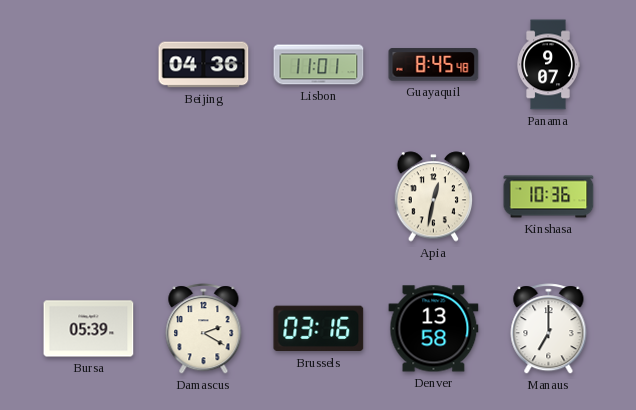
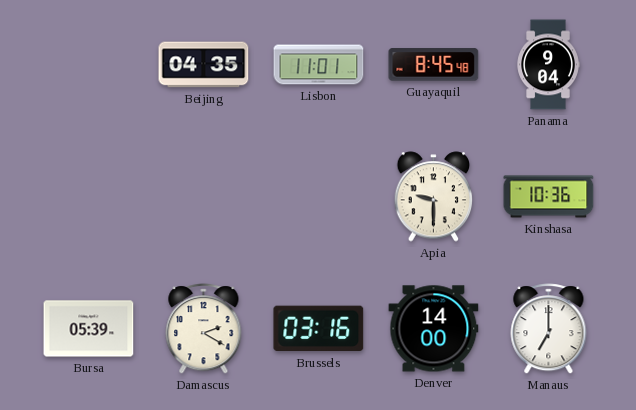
Beijing: 04:36 -> 04:35 (204, 65)
Panama: 9:07 -> 9:04 (548, 65)
Apia: 12:32 -> 9:30 (434, 197)
Denver: 13:58 -> 14:00 (434, 329)
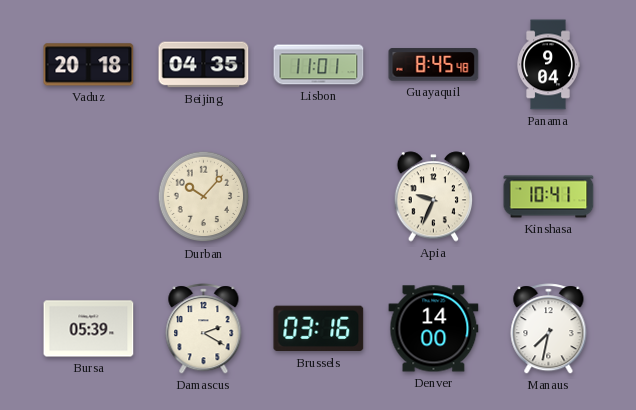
Vaduz: none -> 20:18 (89, 65)
Durban: none -> 10:07 (204, 197)
Apia: 9:30 -> 9:34 (434, 197)
Kinshasa: 10:36 -> 10:41 (549, 197)
Manaus: 7:00 -> 7:32 (549, 329)
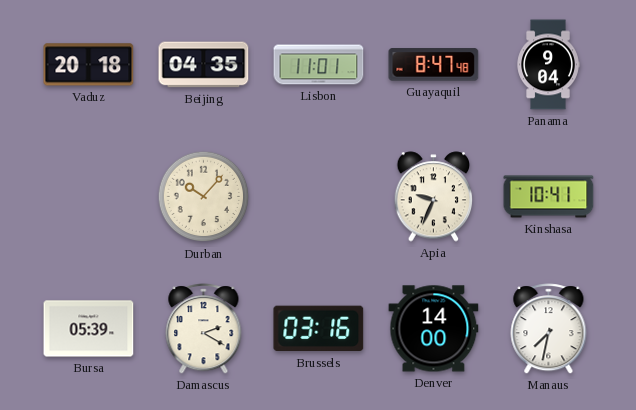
Guayaquil: 8:45 -> 8:47 (434, 65)
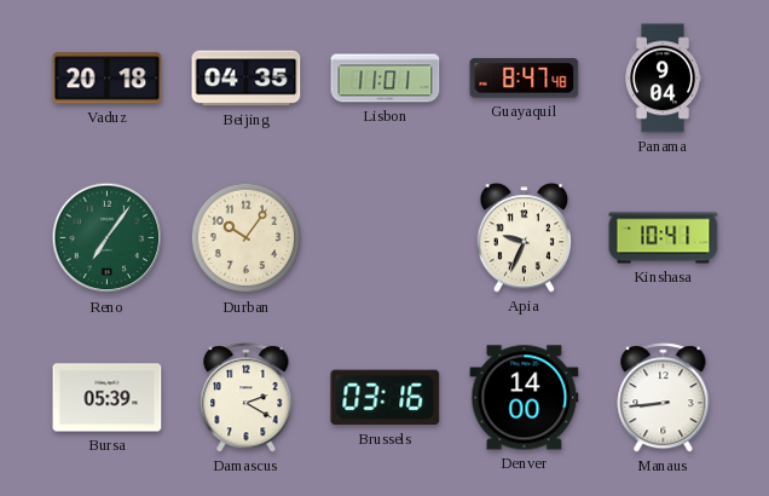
Reno: none -> 7:06 (108, 238)
Durban: 10:07 -> 10:06 (247, 238)
Manaus: 7:32 -> 8:44 (664, 398)
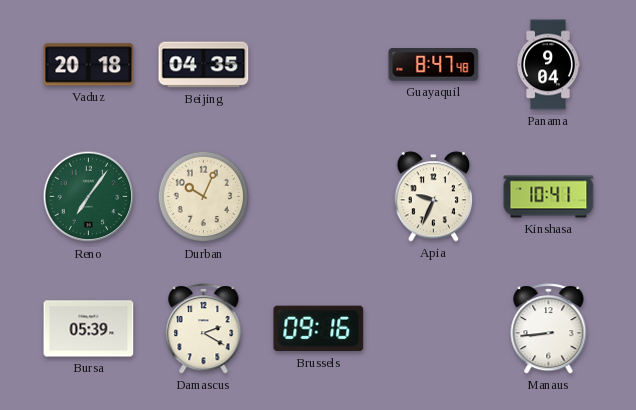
Lisbon: 11:01 -> none (386, 79)
Durban: 10:06 -> 10:04 (204, 197)
Brussels: 03:16 -> 09:16 (319, 329)
Denver: 14:00 -> none (525, 398)
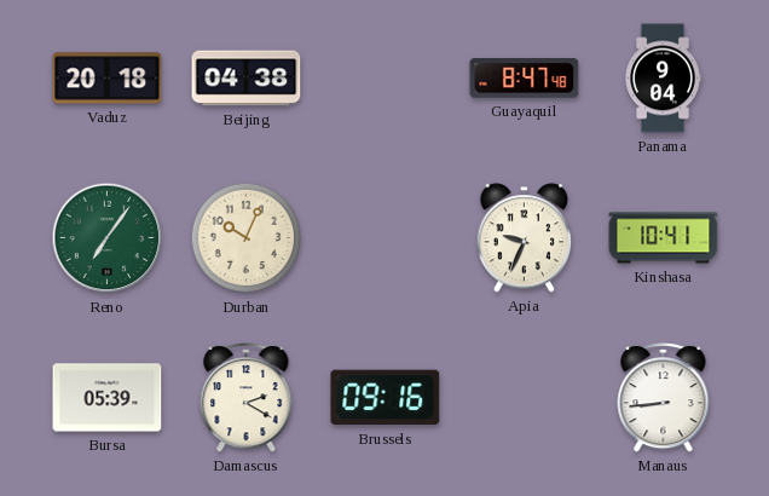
Beijing: 04:35 -> 04:38 (247, 79)
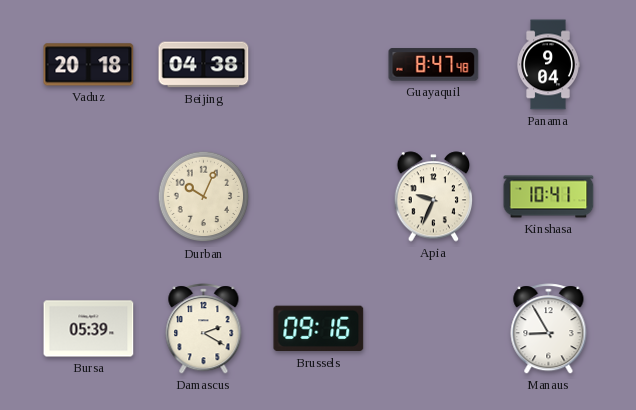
Reno: 7:06 -> none (108, 238)
Manaus: 8:44 -> 8:55 (549, 329)
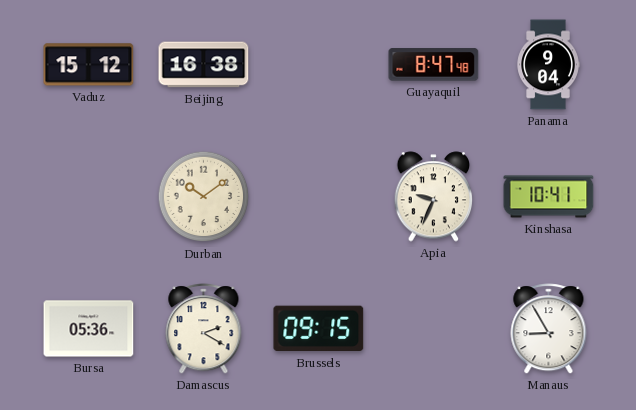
Vaduz: 20:18 -> 15:12 (89, 65)
Beijing: 04:38 -> 16:38 (204, 65)
Durban: 10:04 -> 10:09 (204, 197)
Bursa: 05:39 -> 05:36 (89, 329)
Brussels: 09:16 -> 09:15 (319, 329)
